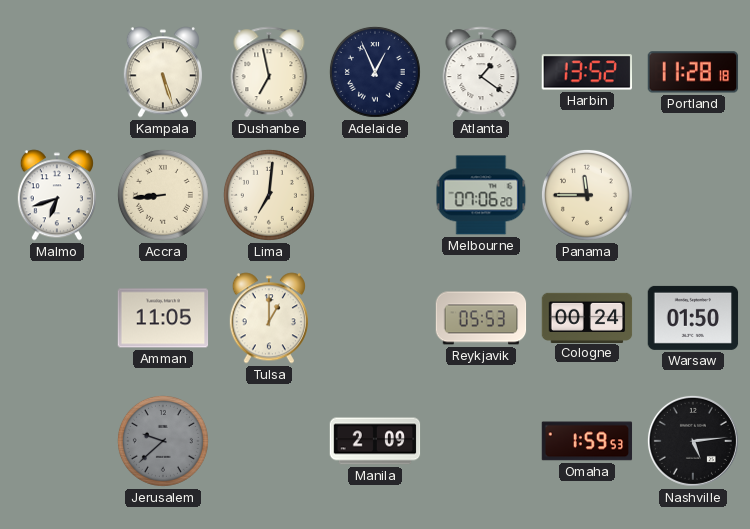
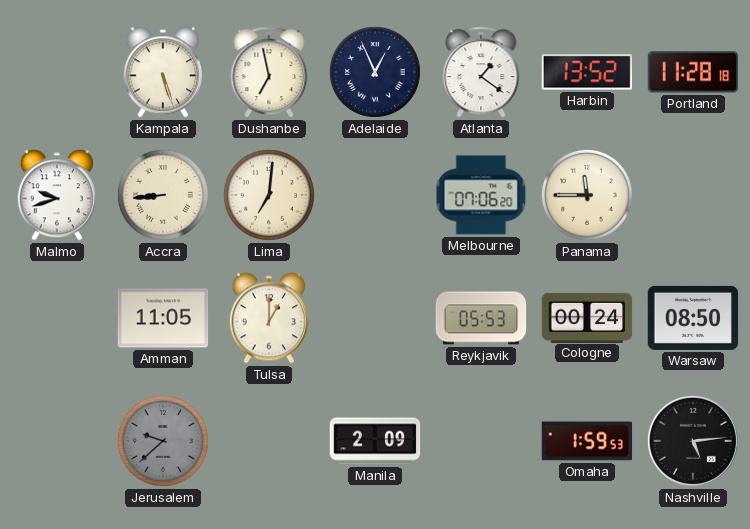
Malmo: 6:42 -> 9:42 (57, 195)
Warsaw: 01:50 -> 08:50 (693, 318)
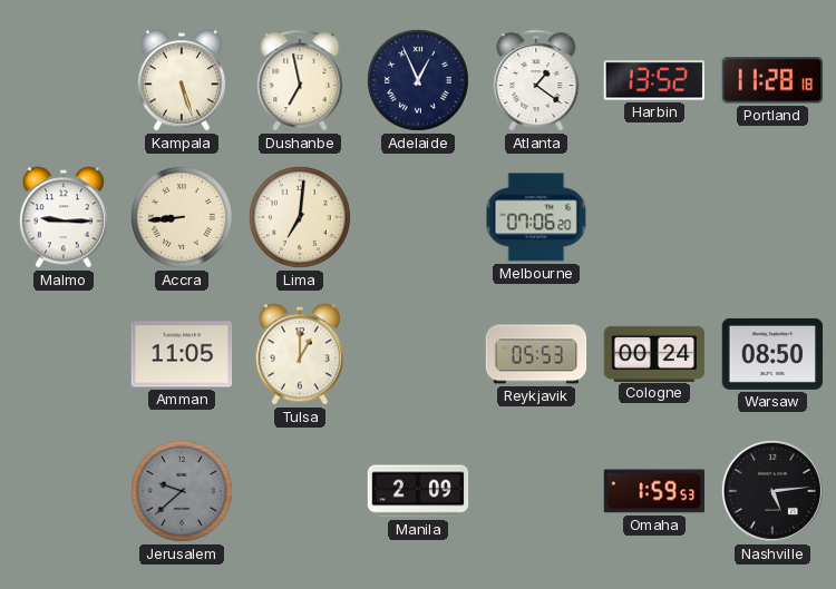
Malmo: 9:42 -> 9:15 (64, 217)
Panama: 11:45 -> none (587, 195)
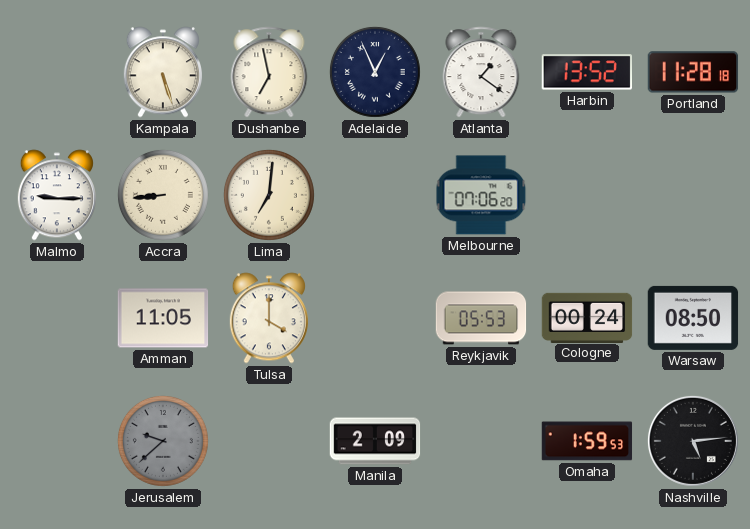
Tulsa: 1:00 -> 4:00 (269, 318)
